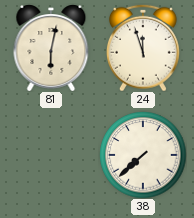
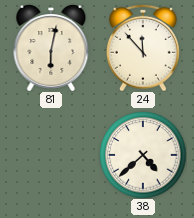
24: 11:57 -> 11:53 (143, 48)
38: 7:38 -> 4:38 (143, 155)
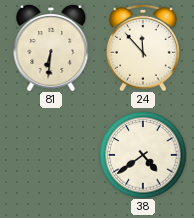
81: 6:02 -> 6:31 (51, 48)
38: 4:38 -> 4:39 (143, 155)
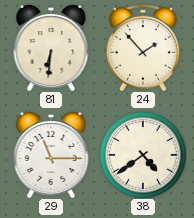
24: 11:53 -> 1:53 (143, 48)
29: none -> 11:15 (51, 155)
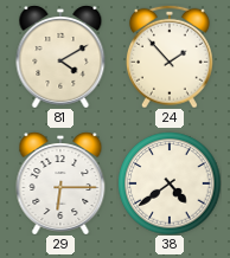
81: 6:31 -> 4:10 (60, 57)
29: 11:15 -> 6:15 (60, 183)
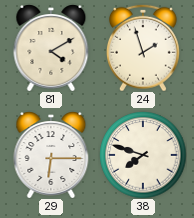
24: 1:53 -> 1:57 (143, 48)
38: 4:39 -> 7:48 (143, 155)
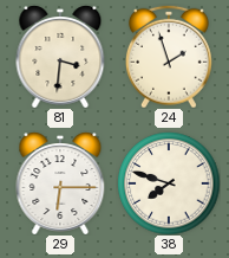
81: 4:10 -> 3:31 (60, 57)
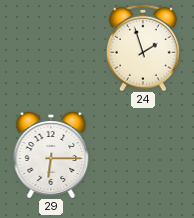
81: 3:31 -> none (60, 57)
38: 7:48 -> none (169, 183)
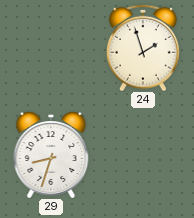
29: 6:15 -> 8:33 (51, 155)
